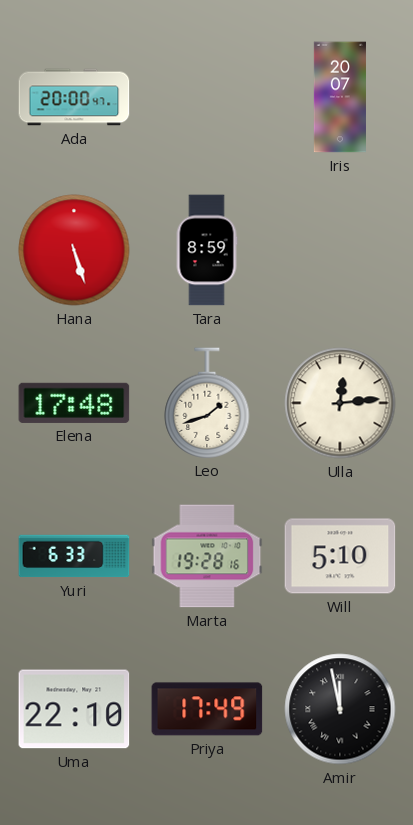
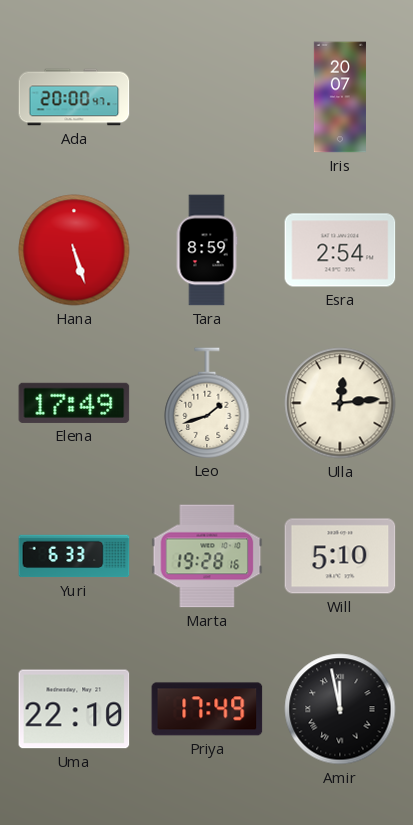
Esra: none -> 2:54 (340, 250)
Elena: 17:48 -> 17:49 (74, 403)
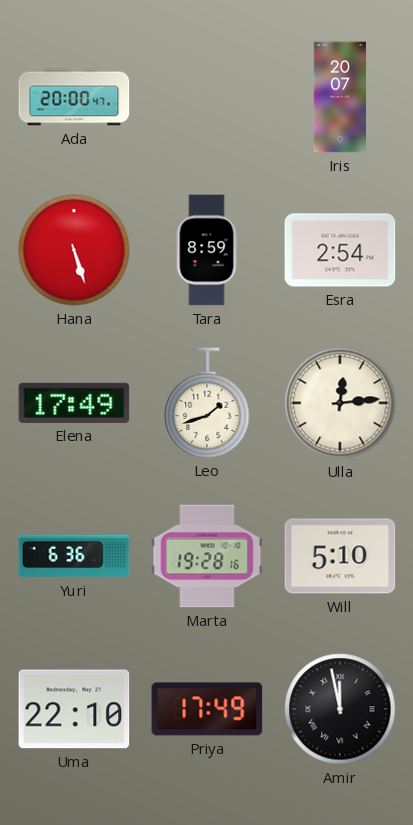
Yuri: 6:33 -> 6:36 (74, 556)
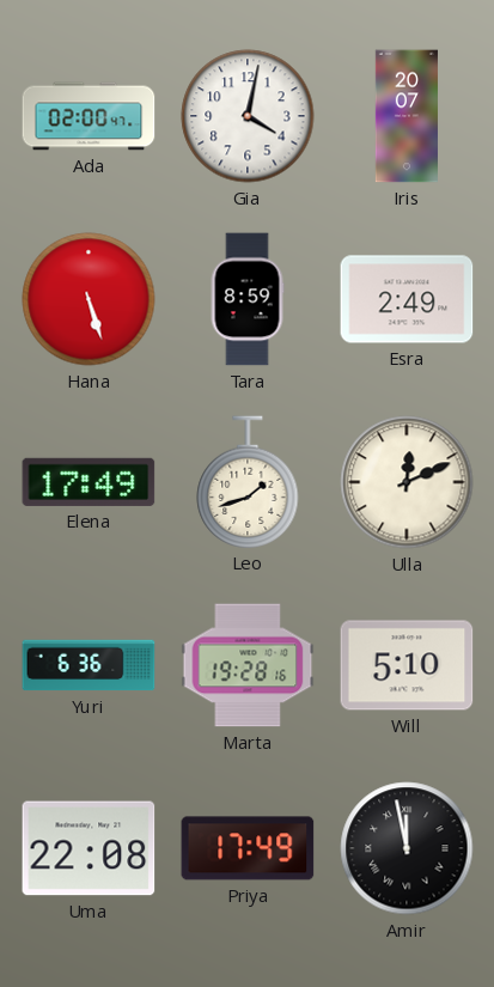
Ada: 20:00 -> 02:00 (89, 116)
Gia: none -> 4:02 (248, 116)
Esra: 2:54 -> 2:49 (407, 299)
Ulla: 12:14 -> 12:11 (407, 482)
Uma: 22:10 -> 22:08 (89, 848)
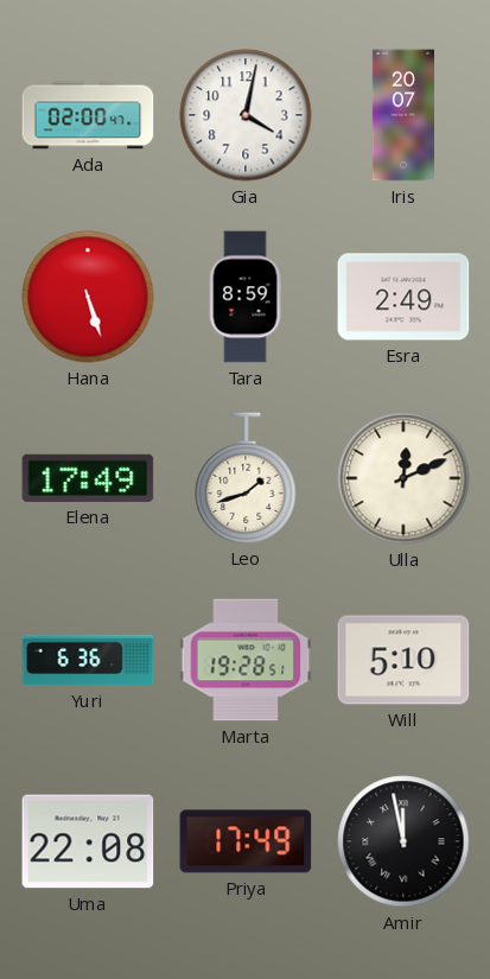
Marta: 19:28:16 -> 19:28:51 (246, 660)
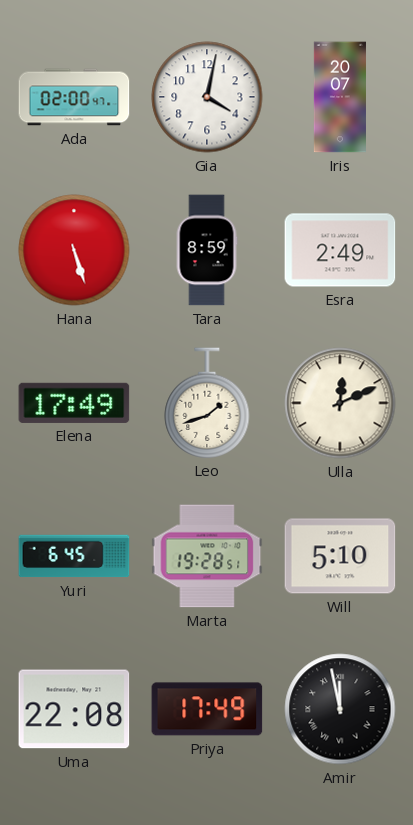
Yuri: 6:36 -> 6:45 (74, 556)
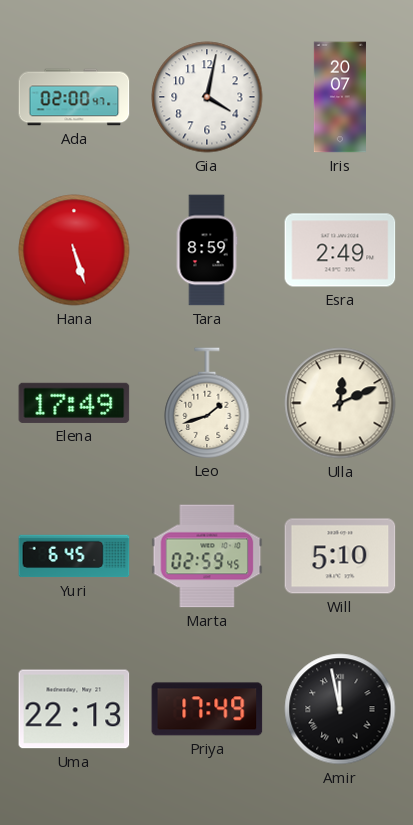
Marta: 19:28 -> 02:59 (207, 556)
Uma: 22:08 -> 22:13 (74, 709)
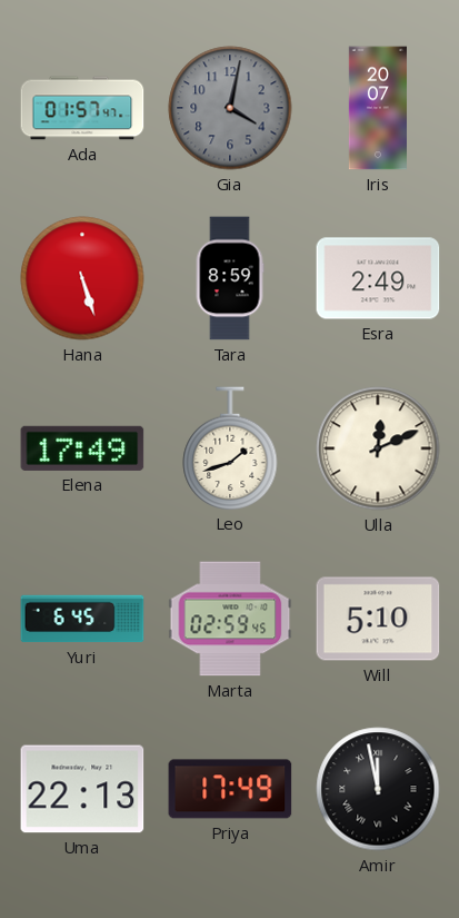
Ada: 02:00 -> 01:57 (82, 108)
Gia dial: white -> grey (230, 108)
